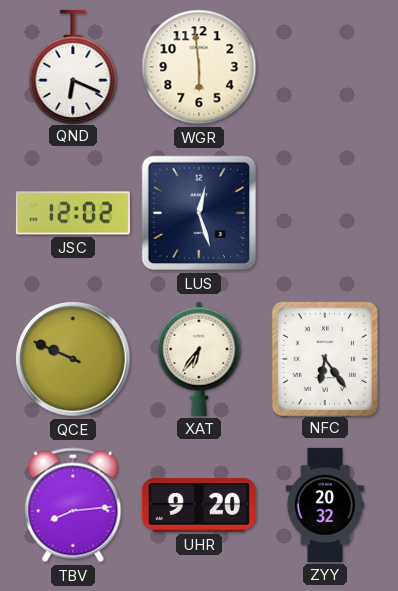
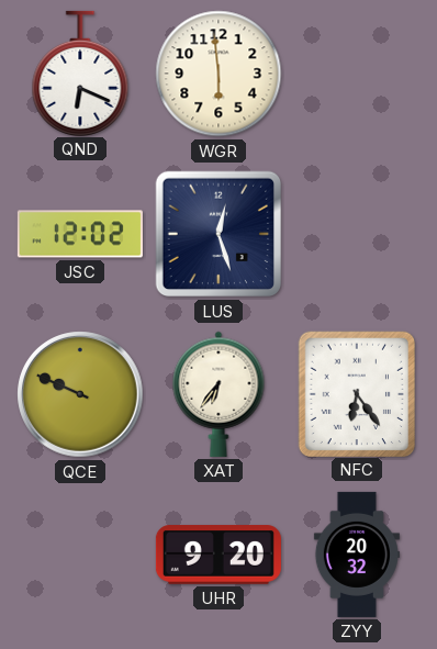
TBV: 8:14 -> none (73, 505)
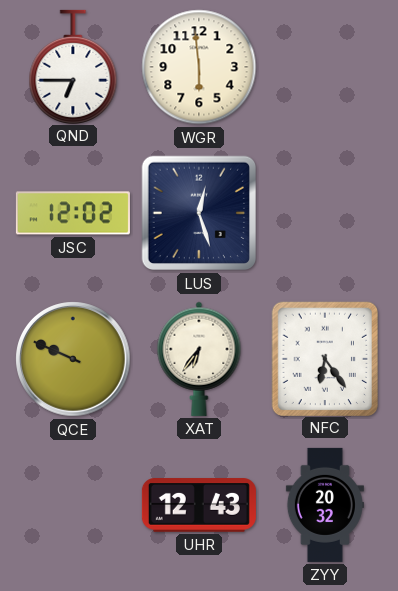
QND: 6:19 -> 6:45 (73, 66)
UHR: 9:20 -> 12:43 (199, 505)
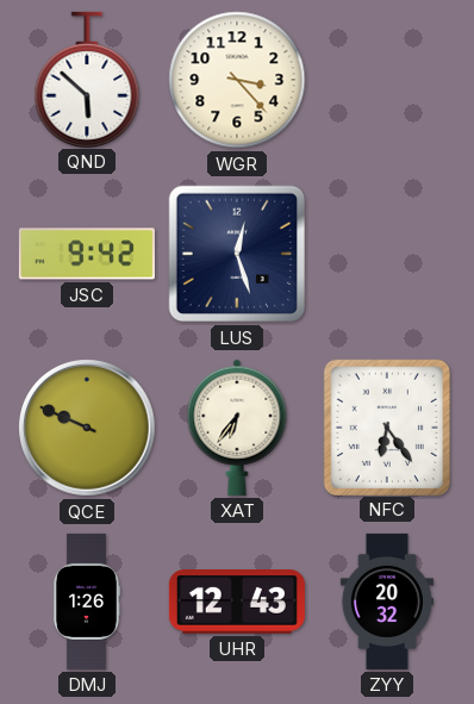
QND: 6:45 -> 5:52 (87, 79)
WGR: 5:59 -> 3:23 (237, 80)
JSC: 12:02 -> 9:42 (87, 254)
DMJ: none -> 1:26 (86, 602)
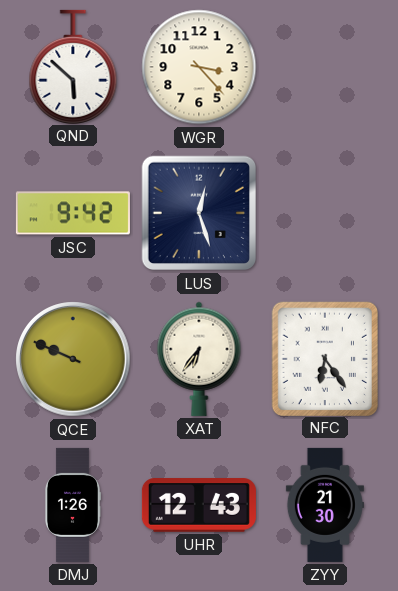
ZYY: 20:32 -> 21:30 (325, 505)
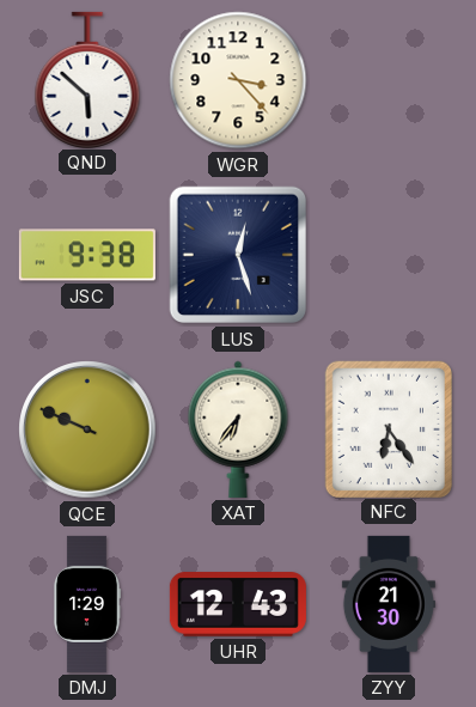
JSC: 9:42 -> 9:38 (87, 255)
DMJ: 1:26 -> 1:29 (86, 604)
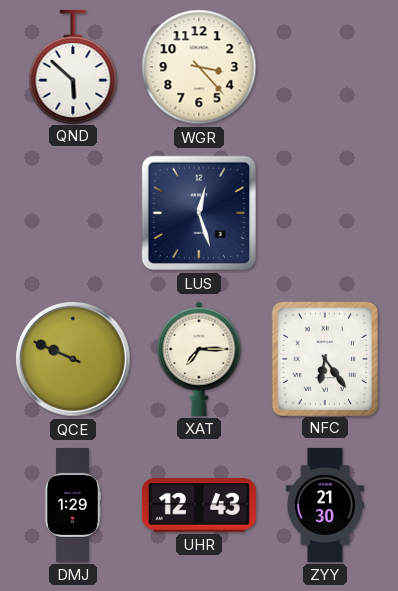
JSC: 9:38 -> none (87, 255)
XAT: 6:36 -> 7:15 (199, 359)
